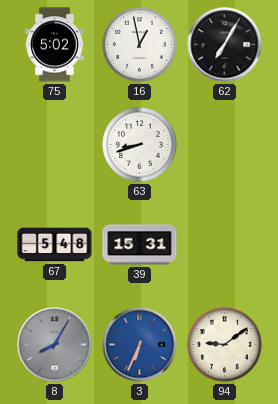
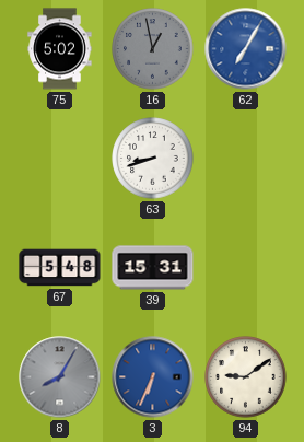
16 dial: white -> grey (153, 49)
62 dial: black -> blue (246, 49)
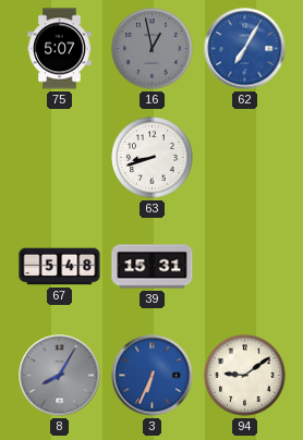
75: 5:02 -> 5:07 (60, 49)
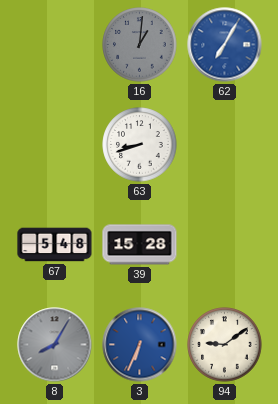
75: 5:07 -> none (60, 49)
16: 12:58 -> 1:01 (140, 45)
39: 15:31 -> 15:28 (140, 245)
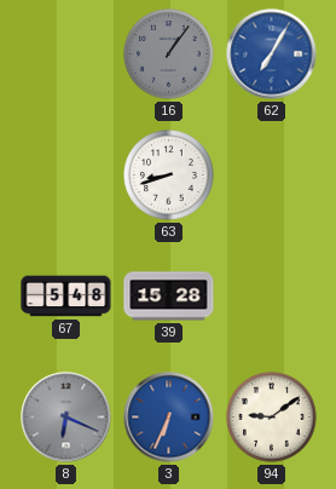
16: 1:01 -> 1:06 (169, 54)
8: 8:05 -> 6:19 (66, 418)
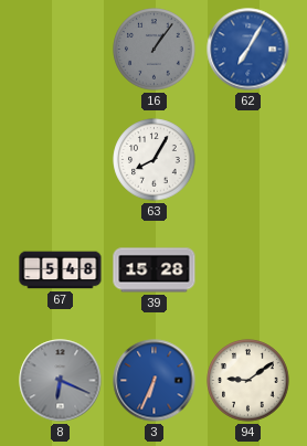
63: 8:42 -> 8:05 (155, 160)
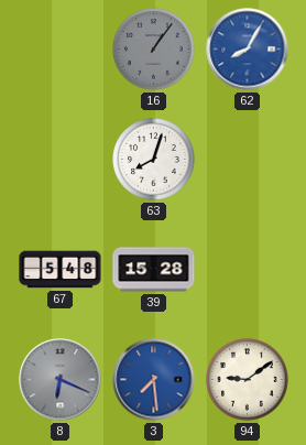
62: 7:05 -> 8:05 (248, 50)
63: 8:05 -> 8:03 (154, 160)
3: 6:34 -> 7:29 (154, 380)
